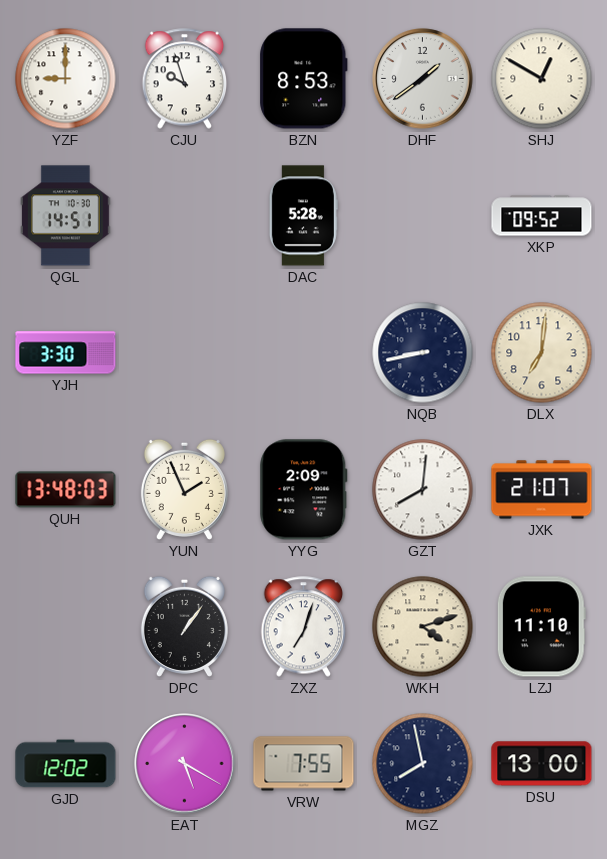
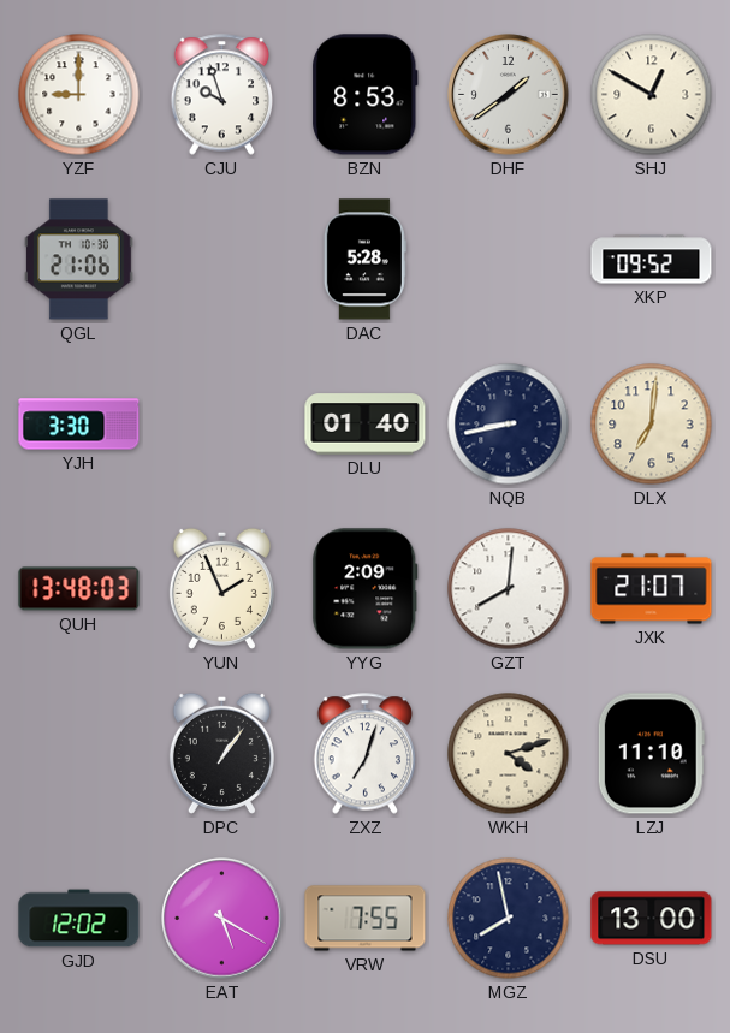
QGL: 14:51 -> 21:06 (79, 260)
DLU: none -> 01:40 (366, 425)
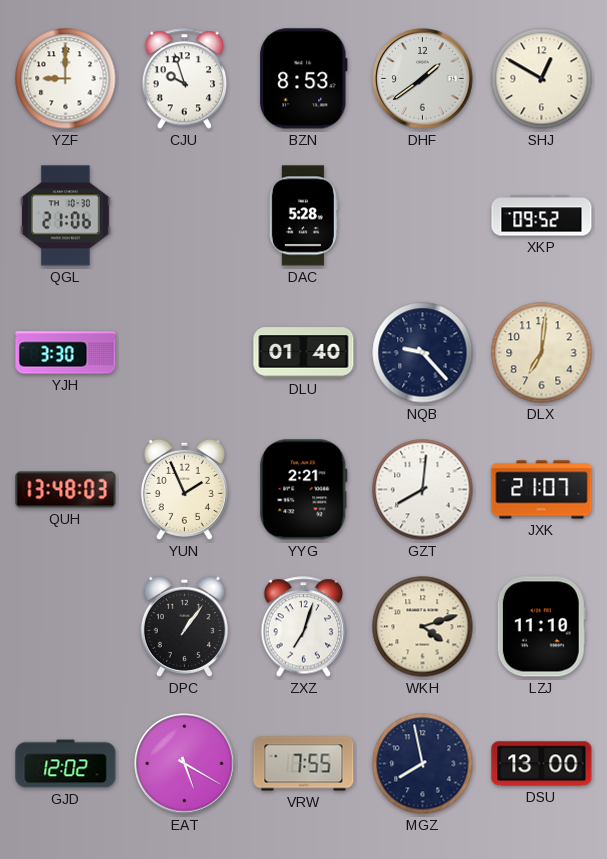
NQB: 8:43 -> 9:23 (423, 353)
YYG: 2:09 -> 2:21 (304, 490)
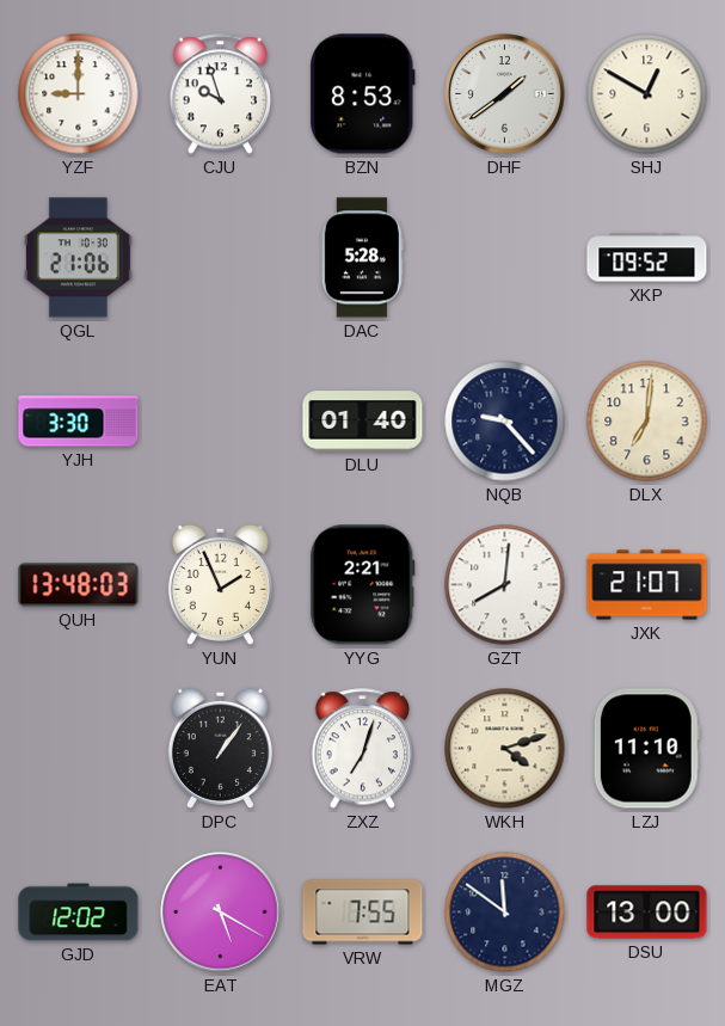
MGZ: 7:58 -> 11:51 (505, 913)
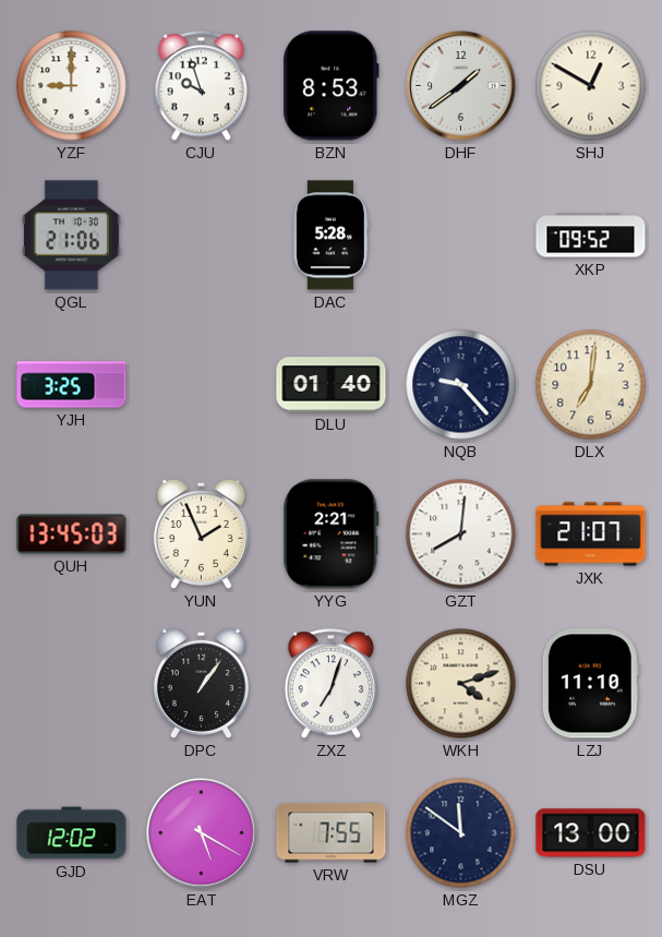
YJH: 3:30 -> 3:25 (72, 385)
QUH: 13:48 -> 13:45 (72, 534)
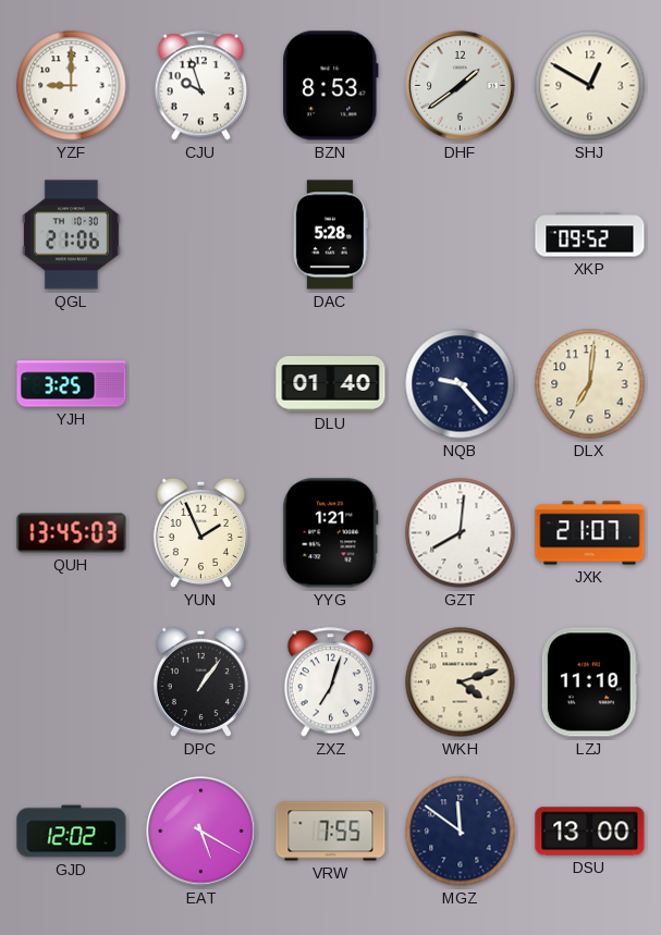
YYG: 2:21 -> 1:21 (331, 533)
